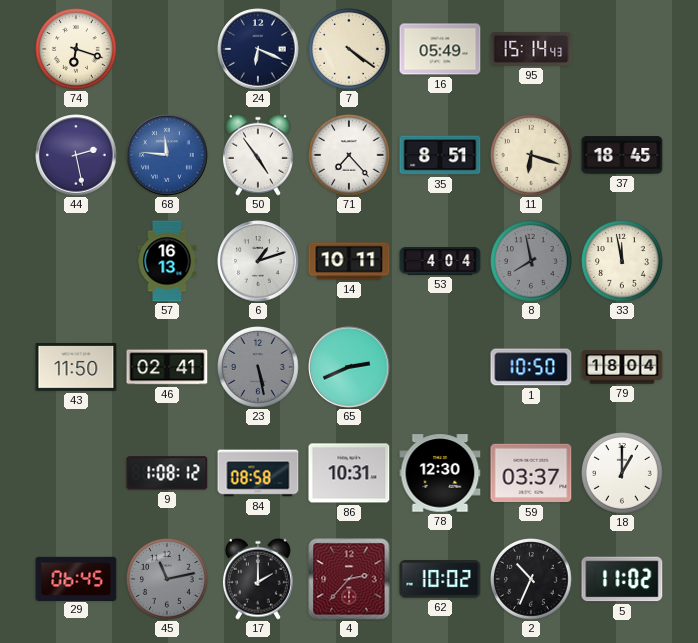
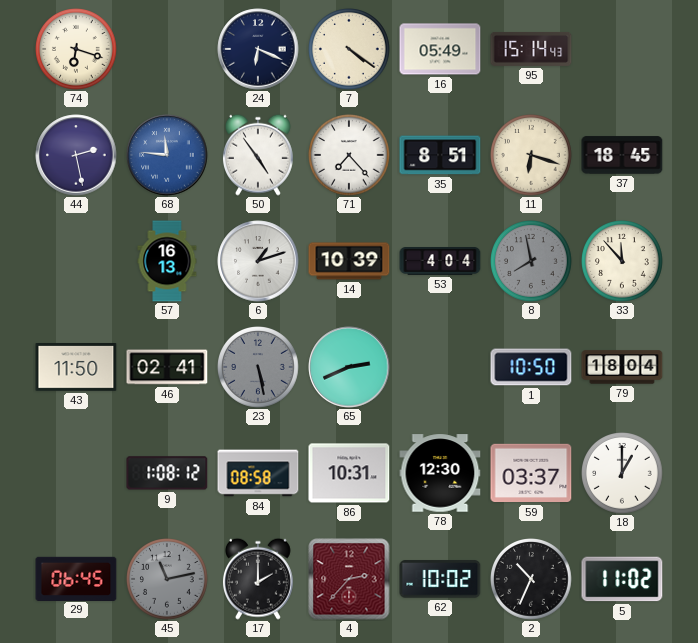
14: 10:11 -> 10:39 (349, 261)
33: 11:58 -> 11:53 (623, 262)
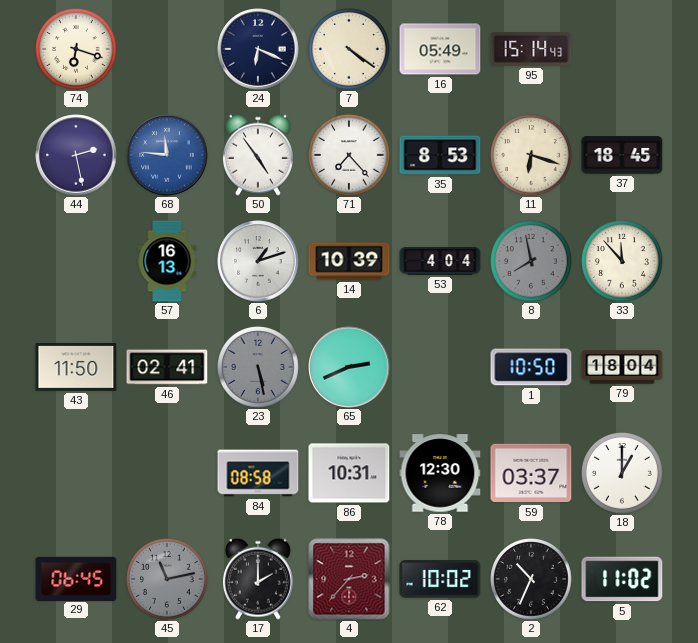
35: 8:51 -> 8:53 (440, 155)
9: 1:08 -> none (167, 473)
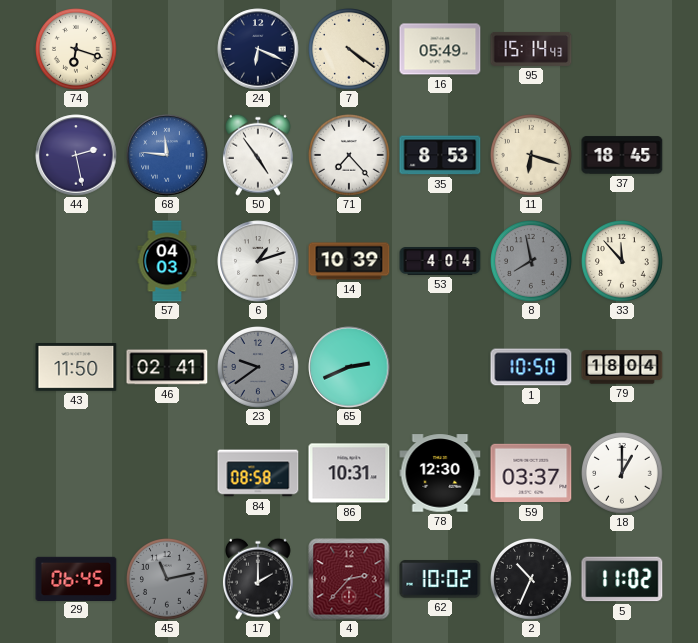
57: 16:13 -> 04:03 (167, 261)
23: 5:28 -> 9:39 (259, 368)
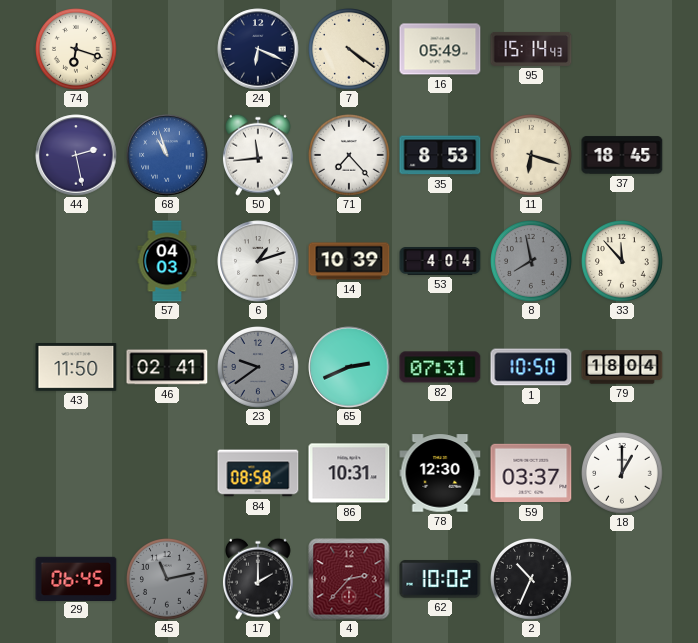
68: 11:46 -> 10:57 (167, 155)
50: 4:54 -> 11:44 (258, 155)
82: none -> 07:31 (440, 367)
5: 11:02 -> none (622, 579)
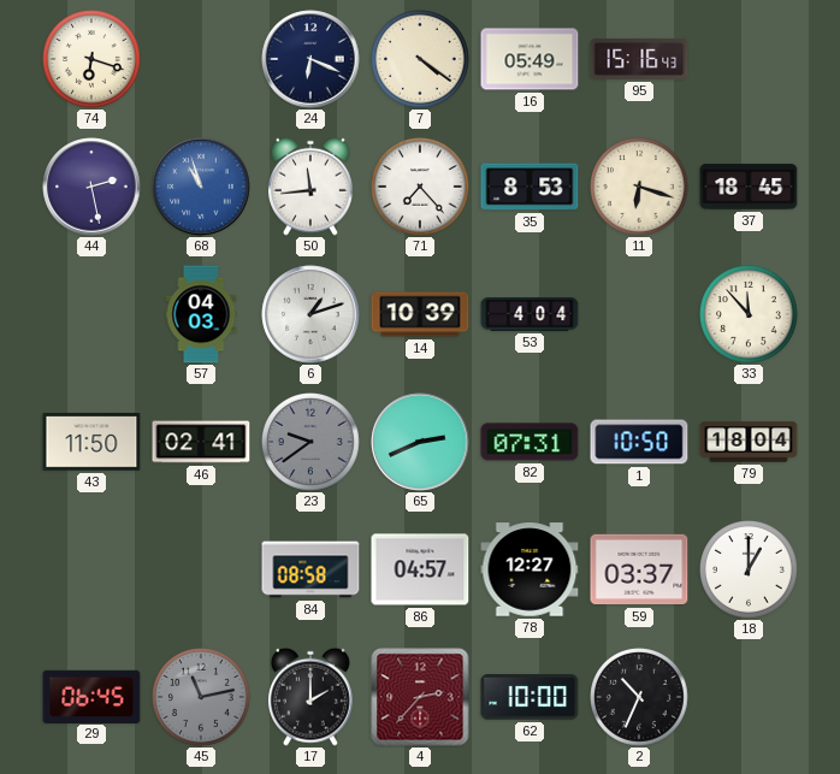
95: 15:14 -> 15:16 (639, 59)
8: 7:58 -> none (532, 262)
86: 10:31 -> 04:57 (420, 569)
78: 12:30 -> 12:27 (530, 569)
62: 10:02 -> 10:00 (530, 697)
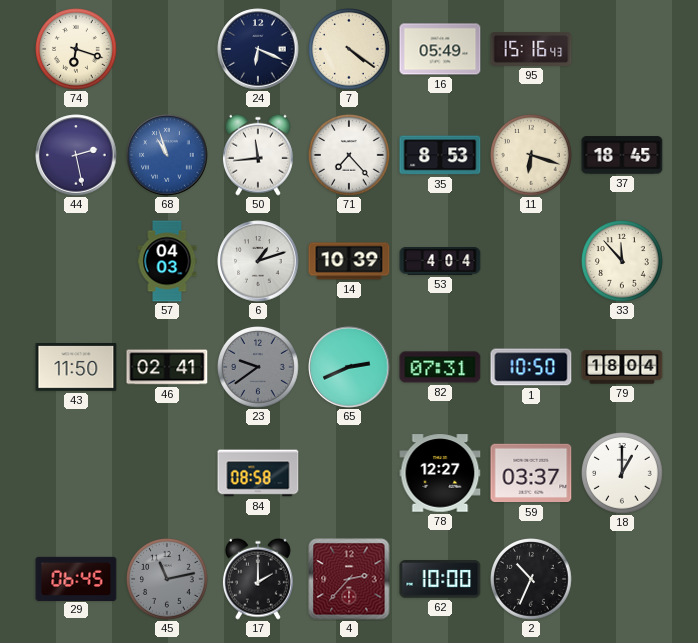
86: 04:57 -> none (420, 569)
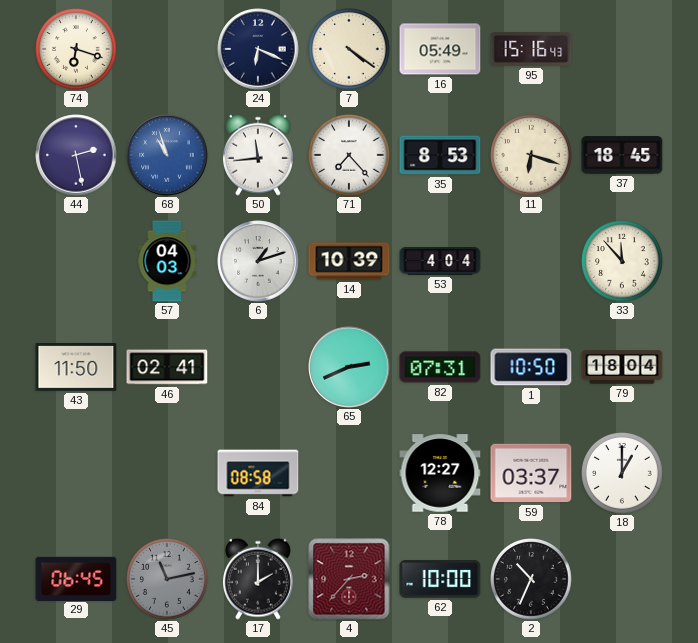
23: 9:39 -> none (259, 368)
